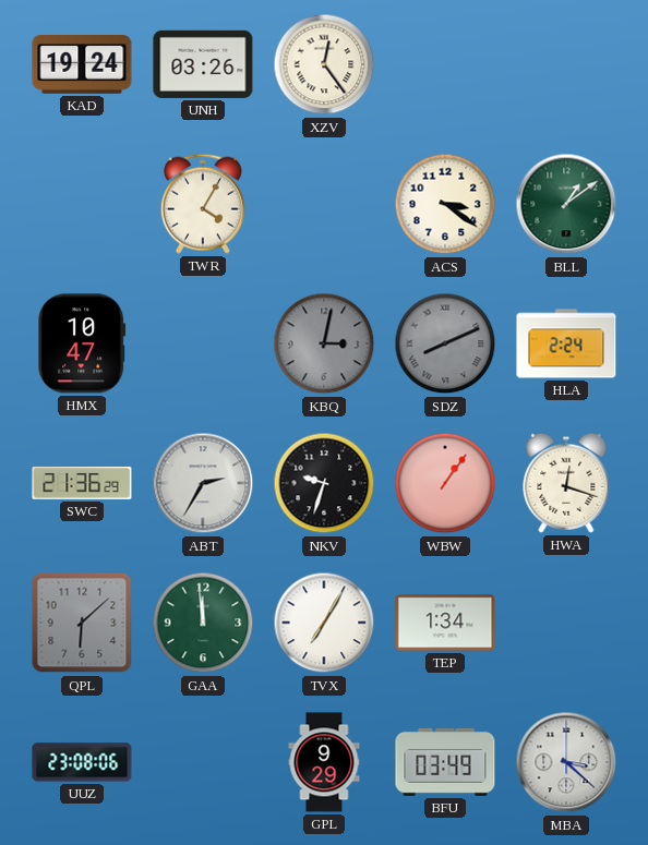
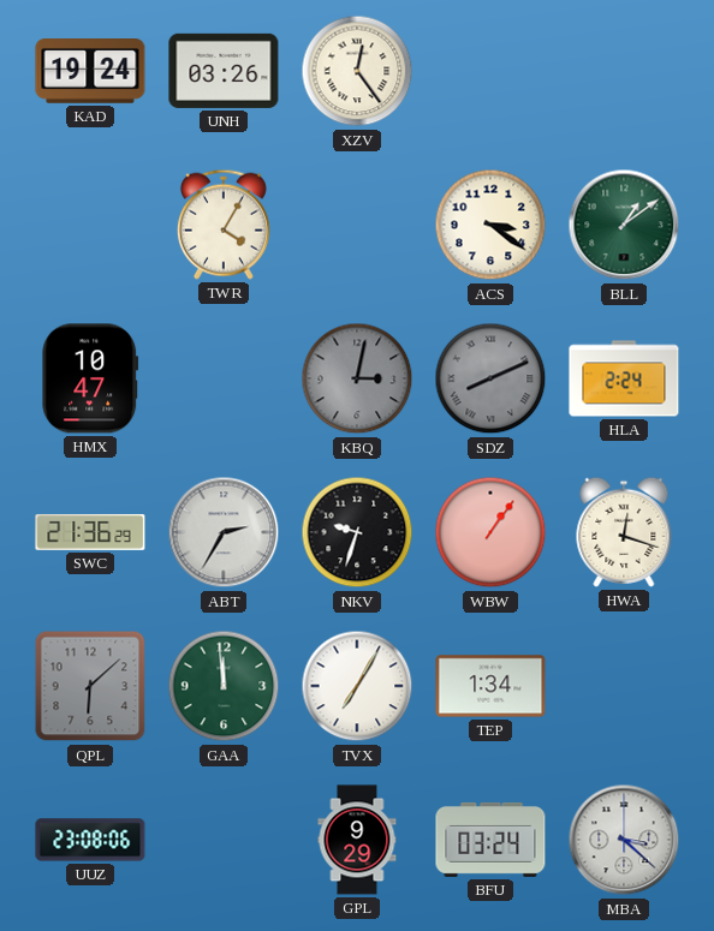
BFU: 03:49 -> 03:24 (490, 840)
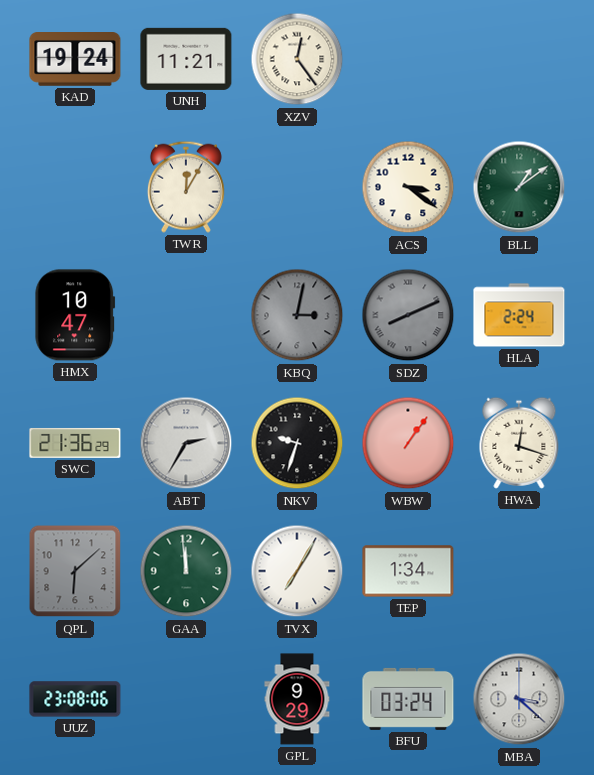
UNH: 03:26 -> 11:21 (186, 59)
TWR: 4:05 -> 12:05 (186, 187)
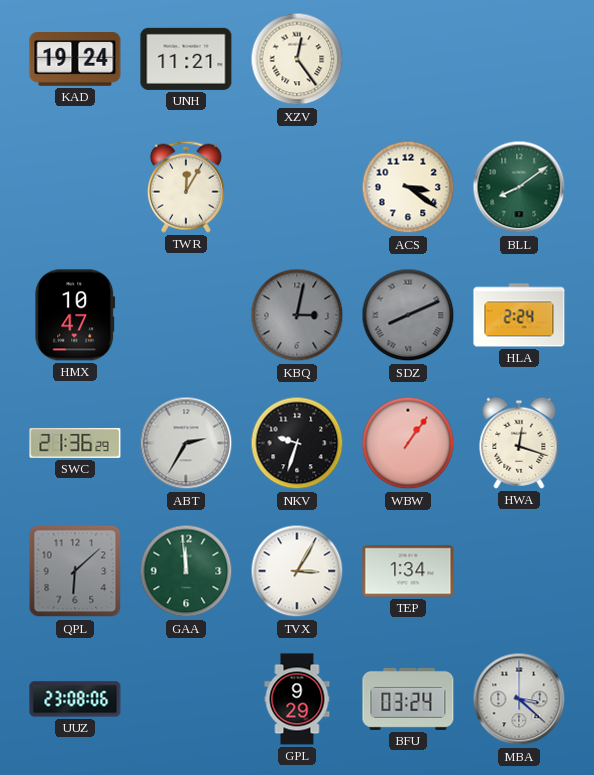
BLL: 1:09 -> 8:09 (519, 187)
TVX: 7:05 -> 3:05 (297, 571)
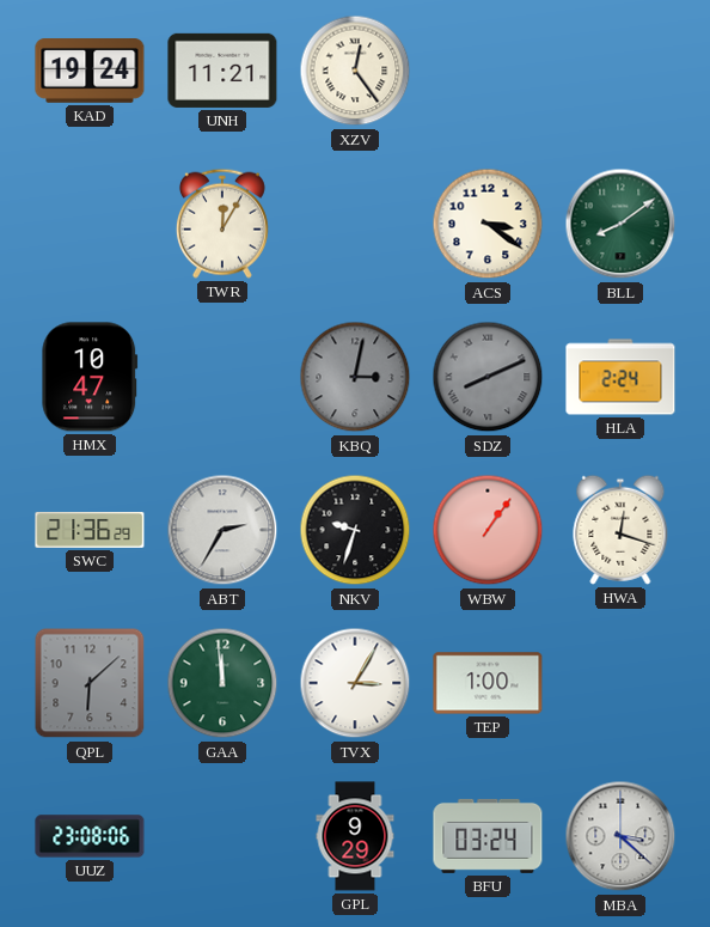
TEP: 1:34 -> 1:00 (488, 683)
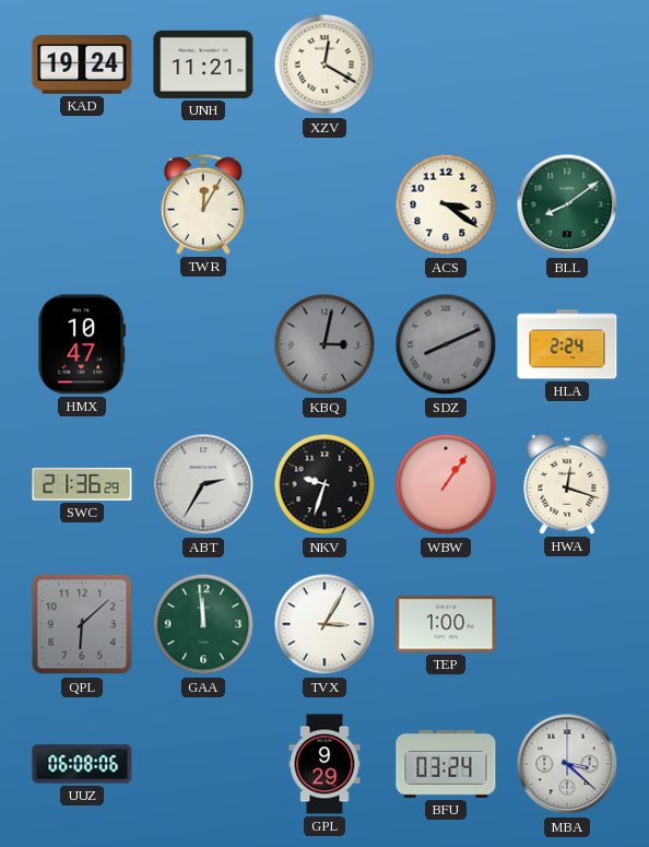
XZV: 12:24 -> 12:20 (324, 64)
UUZ: 23:08 -> 06:08 (82, 764)
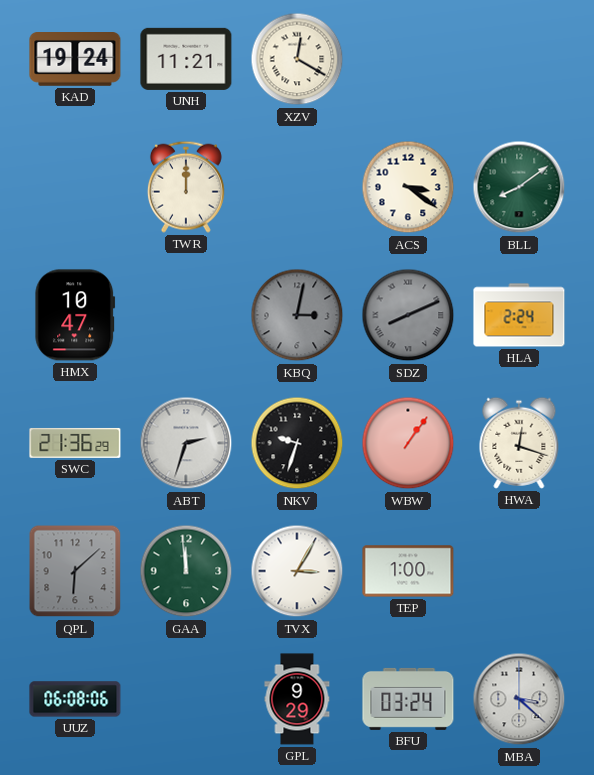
TWR: 12:05 -> 12:00 (186, 187)
ABT: 2:35 -> 2:33 (186, 443)
